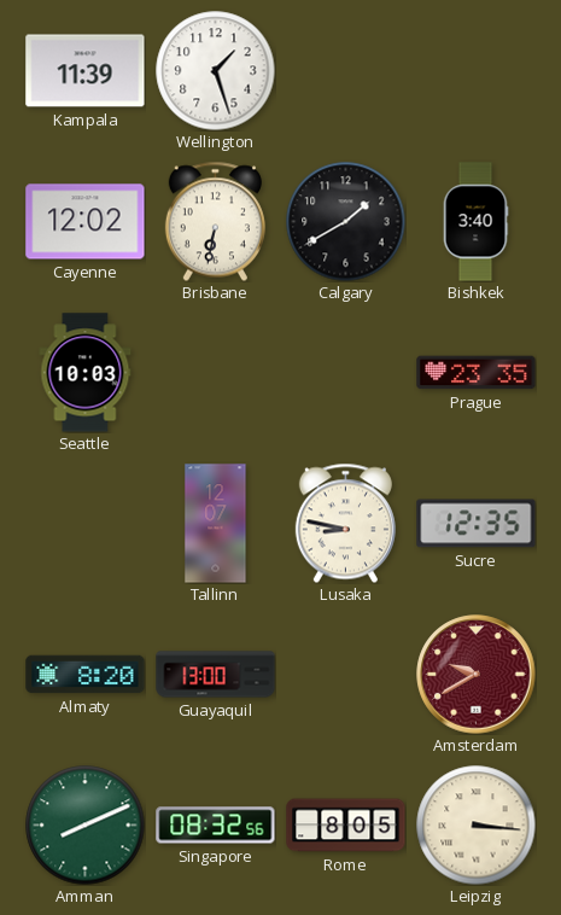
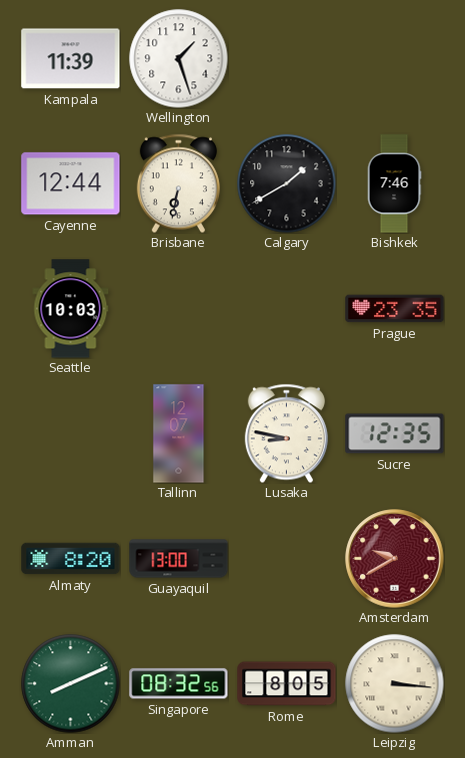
Cayenne: 12:02 -> 12:44 (71, 184)
Bishkek: 3:40 -> 7:46 (394, 184)
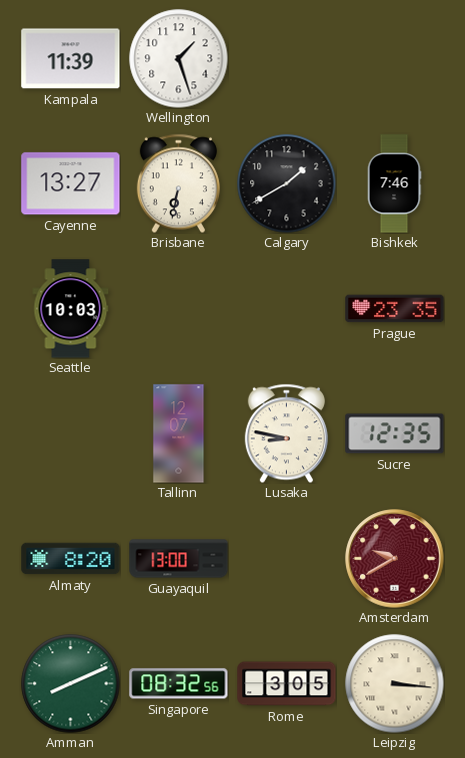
Cayenne: 12:44 -> 13:27 (71, 184)
Rome: 8:05 -> 3:05 (287, 684)
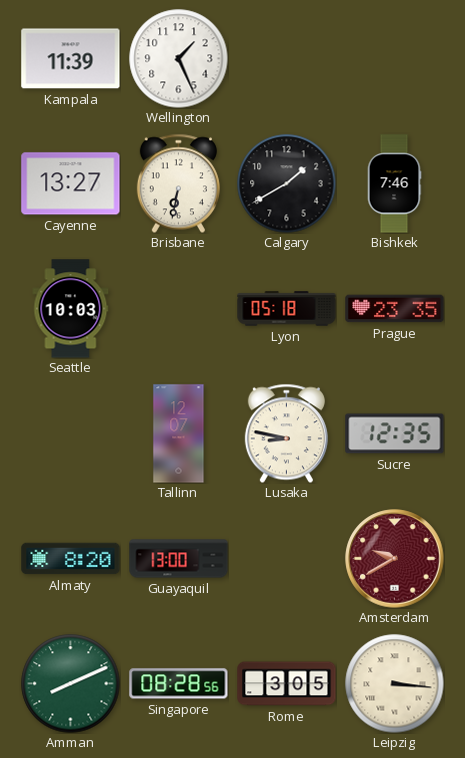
Wellington: 1:27 -> 1:26 (179, 59)
Lyon: none -> 05:18 (287, 309)
Singapore: 08:32 -> 08:28 (179, 684)
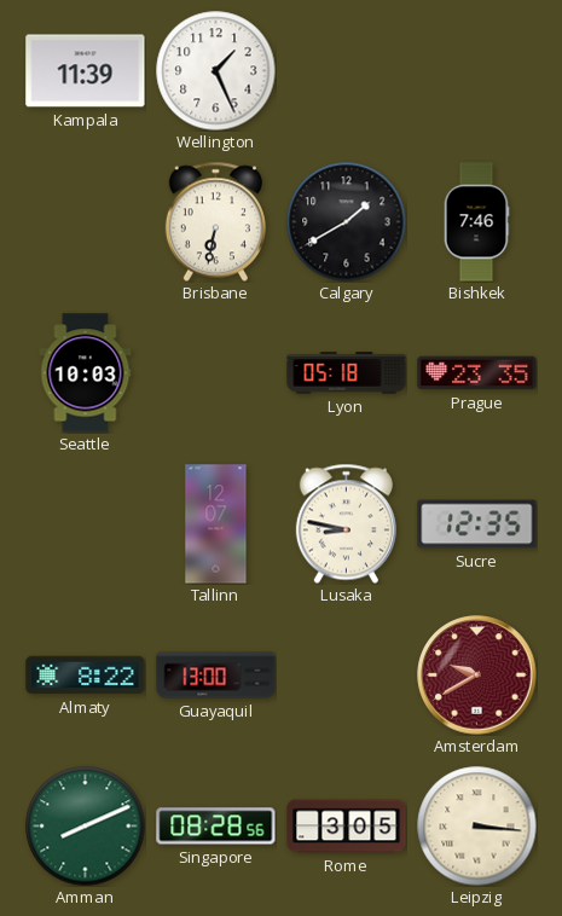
Cayenne: 13:27 -> none (71, 184)
Almaty: 8:20 -> 8:22 (86, 676)
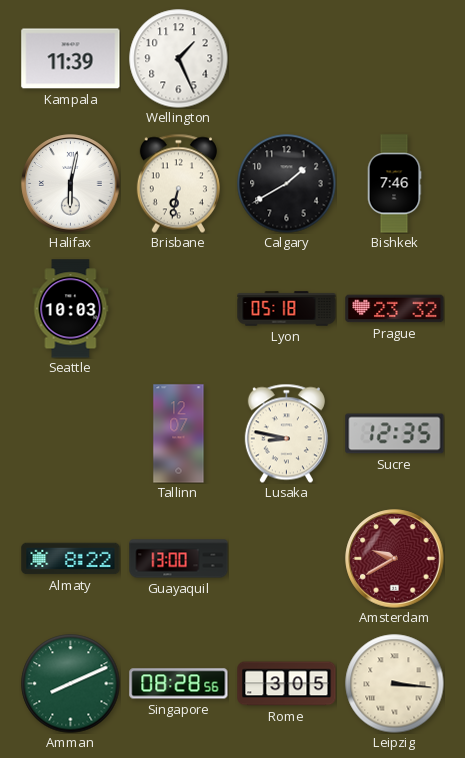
Halifax: none -> 6:02 (71, 184)
Prague: 23:35 -> 23:32 (395, 309)
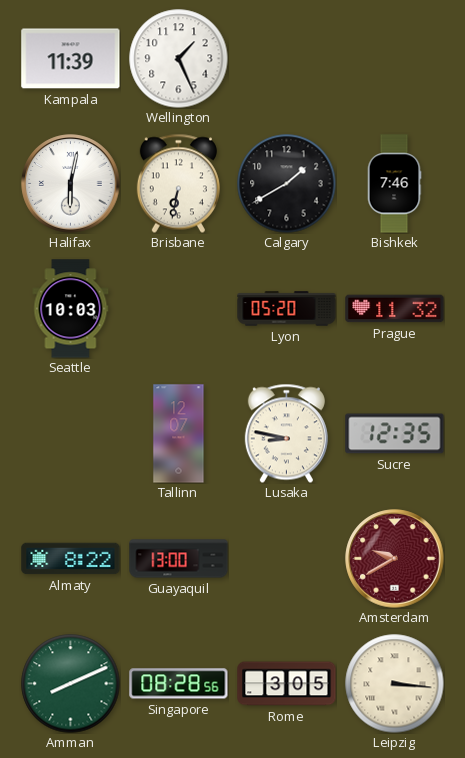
Lyon: 05:18 -> 05:20 (287, 309)
Prague: 23:32 -> 11:32 (395, 309)
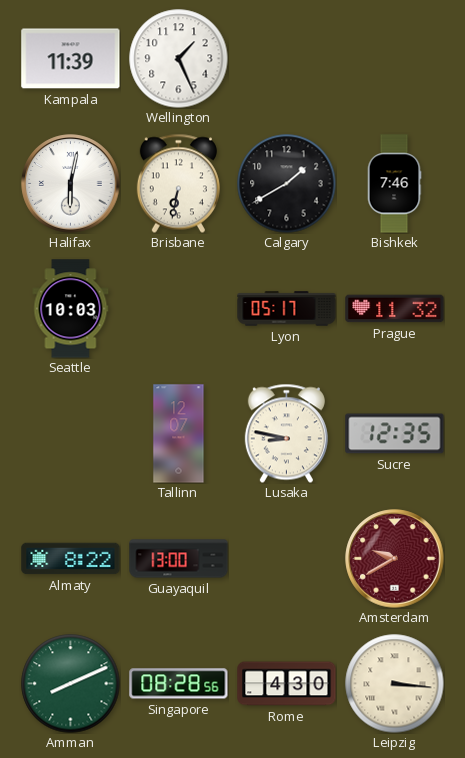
Lyon: 05:20 -> 05:17 (287, 309)
Rome: 3:05 -> 4:30 (287, 684)
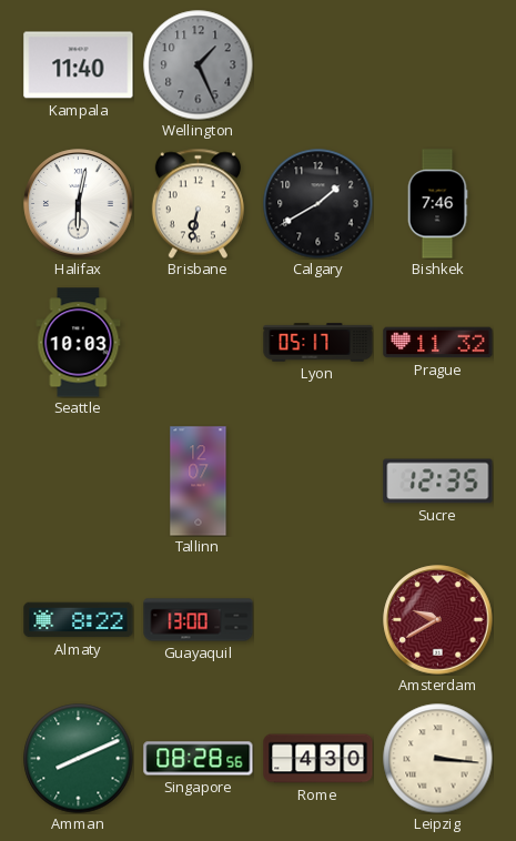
Kampala: 11:39 -> 11:40 (79, 65)
Wellington dial: white -> grey (199, 65)
Lusaka: 8:47 -> none (286, 433)
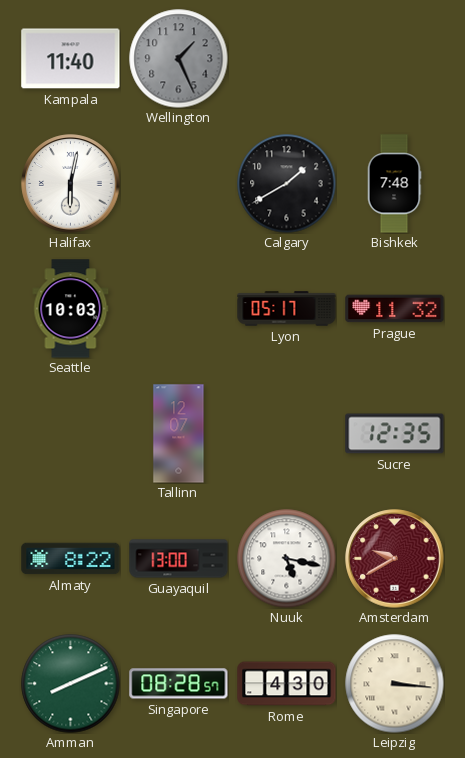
Brisbane: 6:32 -> none (198, 203)
Bishkek: 7:46 -> 7:48 (394, 184)
Nuuk: none -> 5:17 (287, 559)
Singapore: 08:28:56 -> 08:28:57 (179, 684)
